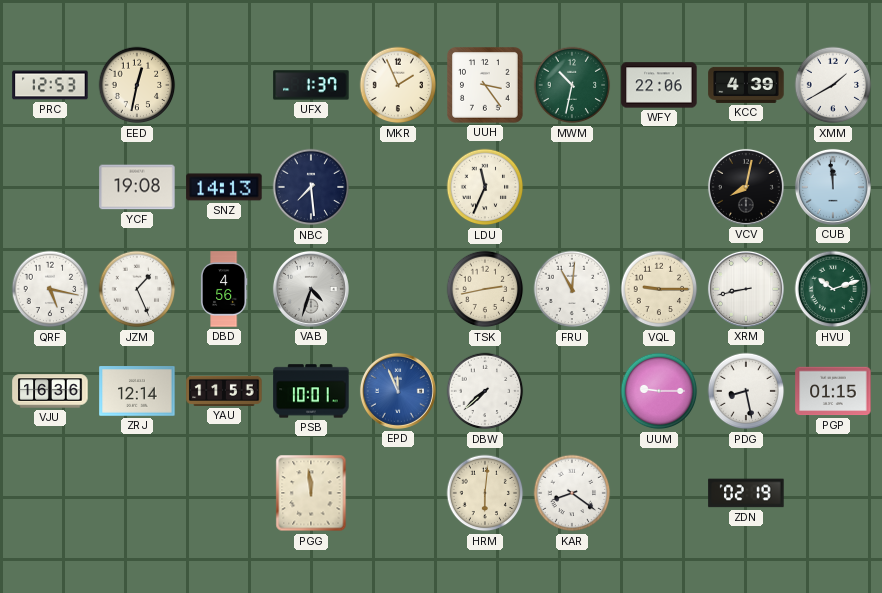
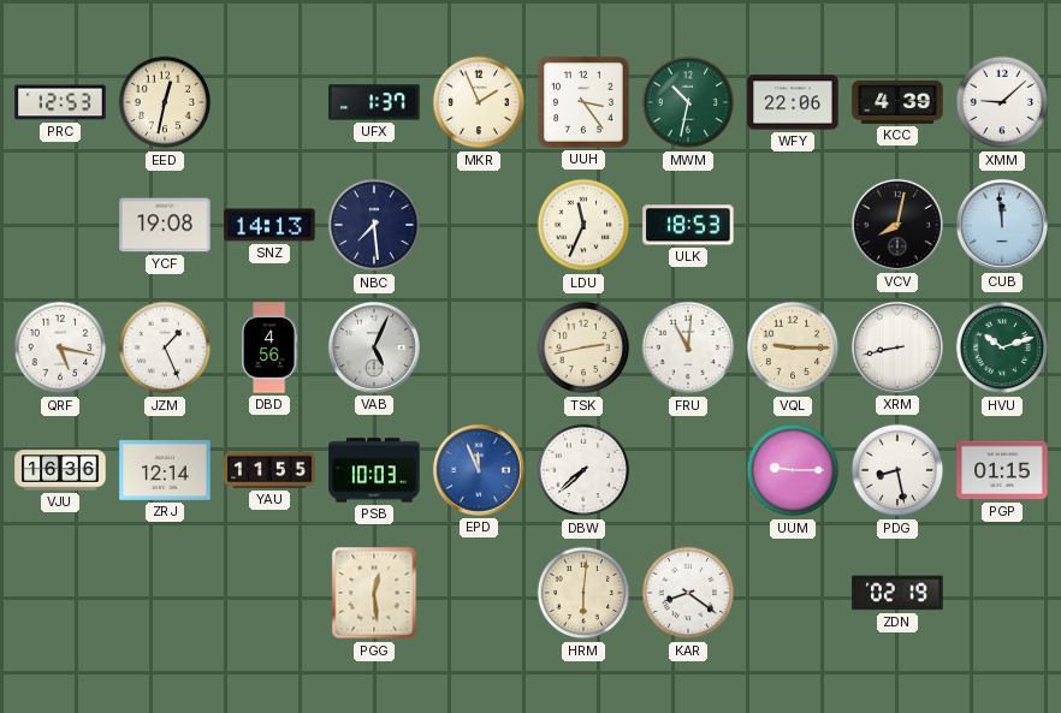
XMM: 1:40 -> 9:08 (1002, 102)
ULK: none -> 18:53 (688, 225)
VAB: 4:33 -> 5:04 (374, 347)
PSB: 10:01 -> 10:03 (374, 470)
PGG: 11:59 -> 12:29 (374, 593)
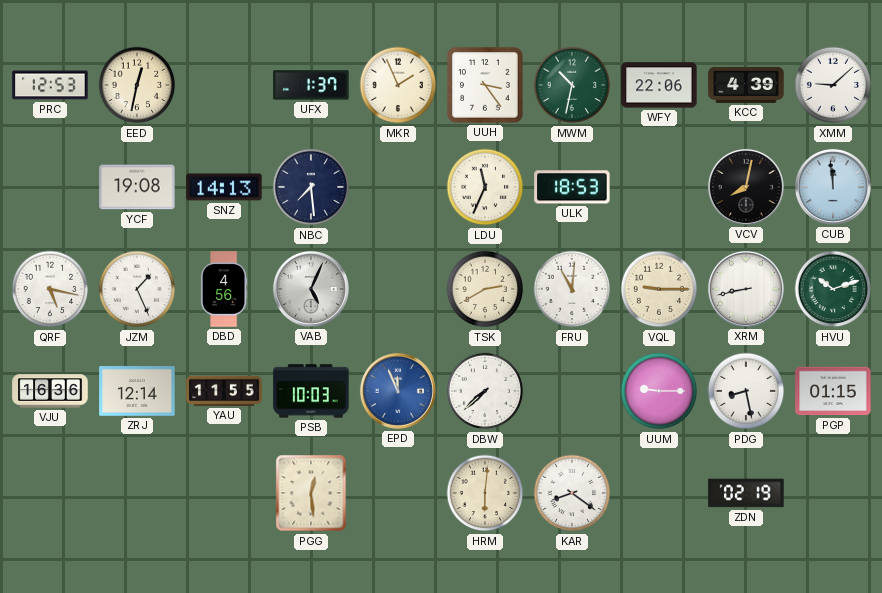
TSK: 2:43 -> 2:40 (485, 289)
